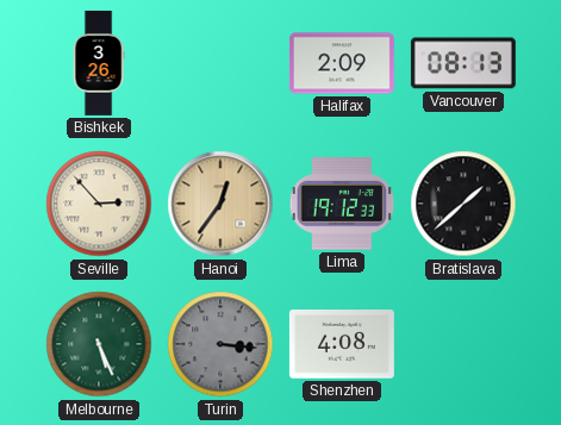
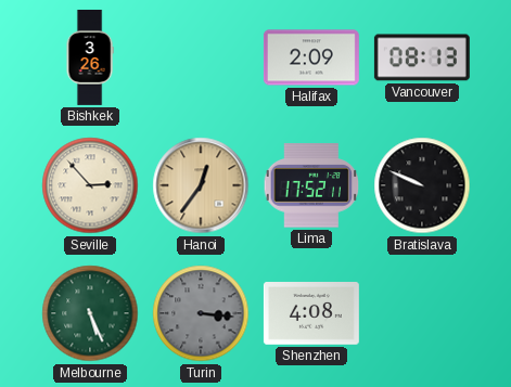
Lima: 19:12 -> 17:52 (311, 185)
Bratislava: 1:38 -> 9:49 (422, 185)
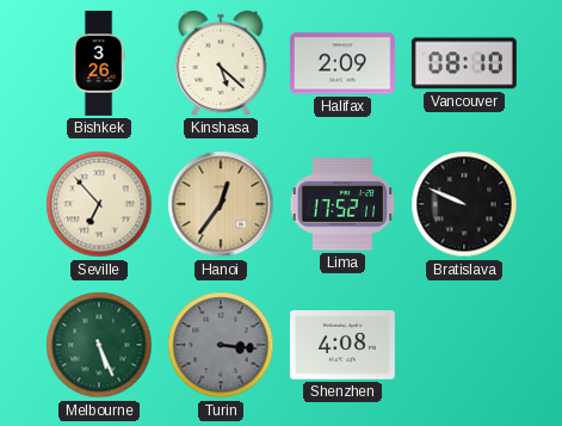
Kinshasa: none -> 5:22 (221, 63)
Vancouver: 08:13 -> 08:10 (464, 63)
Seville: 2:53 -> 6:53 (99, 204)
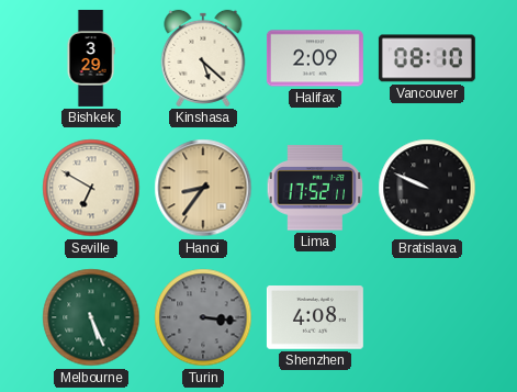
Bishkek: 3:26 -> 3:29 (91, 58)
Seville: 6:53 -> 6:50 (91, 188)
Hanoi: 12:36 -> 8:36 (203, 188)
